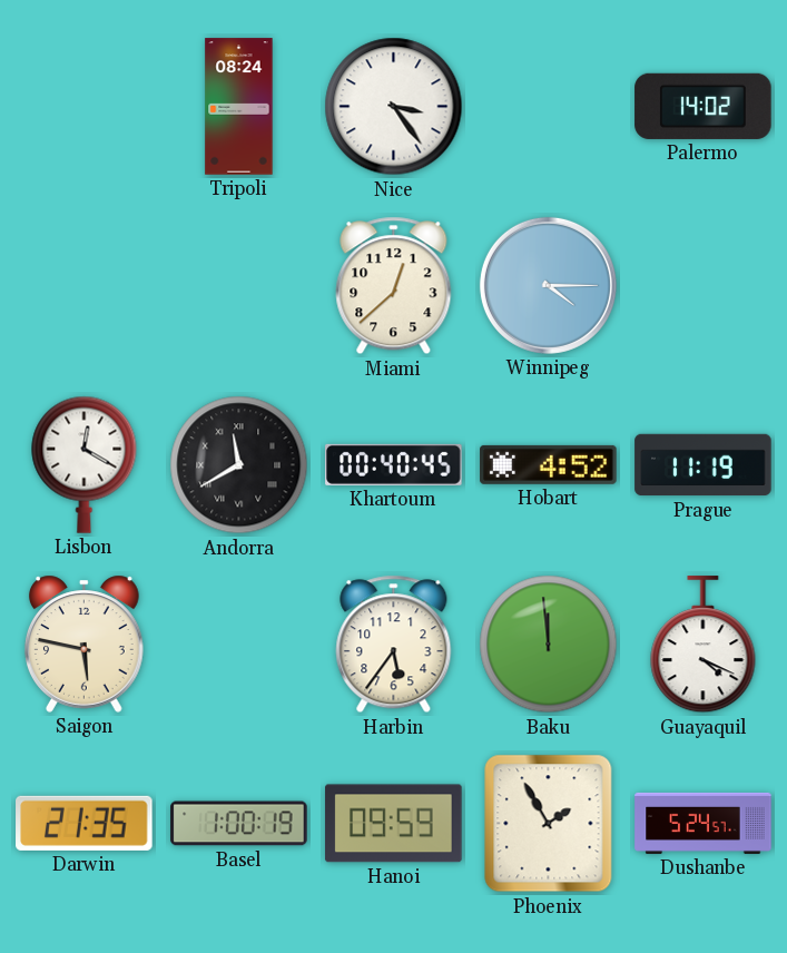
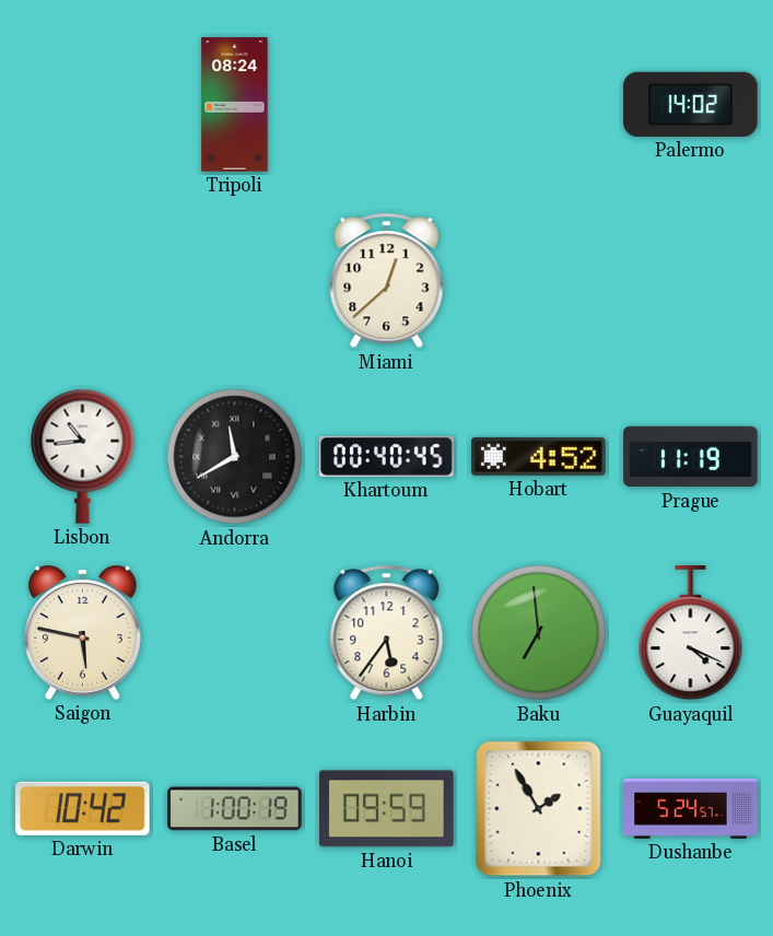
Nice: 3:24 -> none (394, 107)
Winnipeg: 4:15 -> none (548, 285)
Lisbon: 12:20 -> 10:44 (83, 456)
Baku: 11:59 -> 6:59 (539, 633)
Darwin: 21:35 -> 10:42 (83, 808)
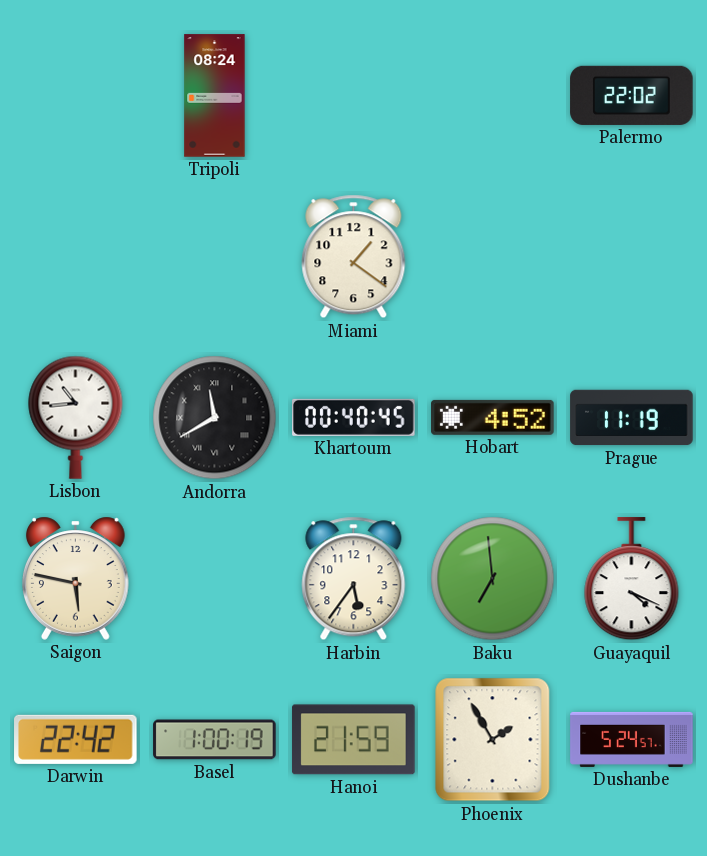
Palermo: 14:02 -> 22:02 (632, 95)
Miami: 12:38 -> 1:21 (354, 257)
Darwin: 10:42 -> 22:42 (76, 739)
Hanoi: 09:59 -> 21:59 (354, 740)
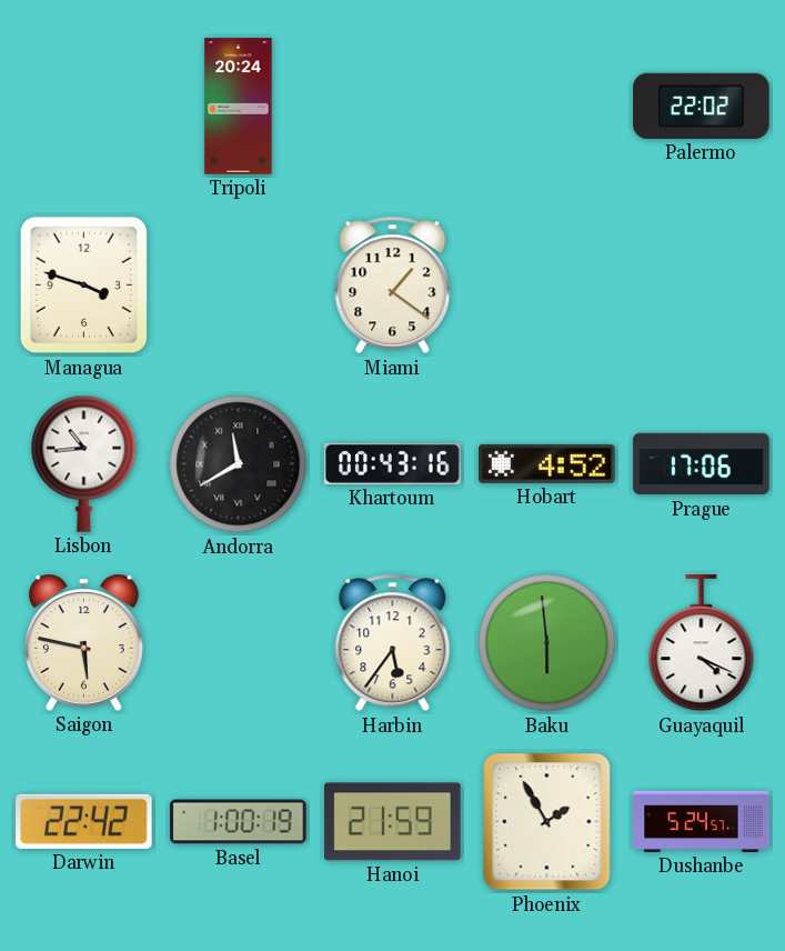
Tripoli: 08:24 -> 20:24 (239, 107)
Managua: none -> 3:48 (84, 286)
Khartoum: 00:40 -> 00:43 (393, 463)
Prague: 11:19 -> 17:06 (702, 464)
Baku: 6:59 -> 5:59 (547, 643)
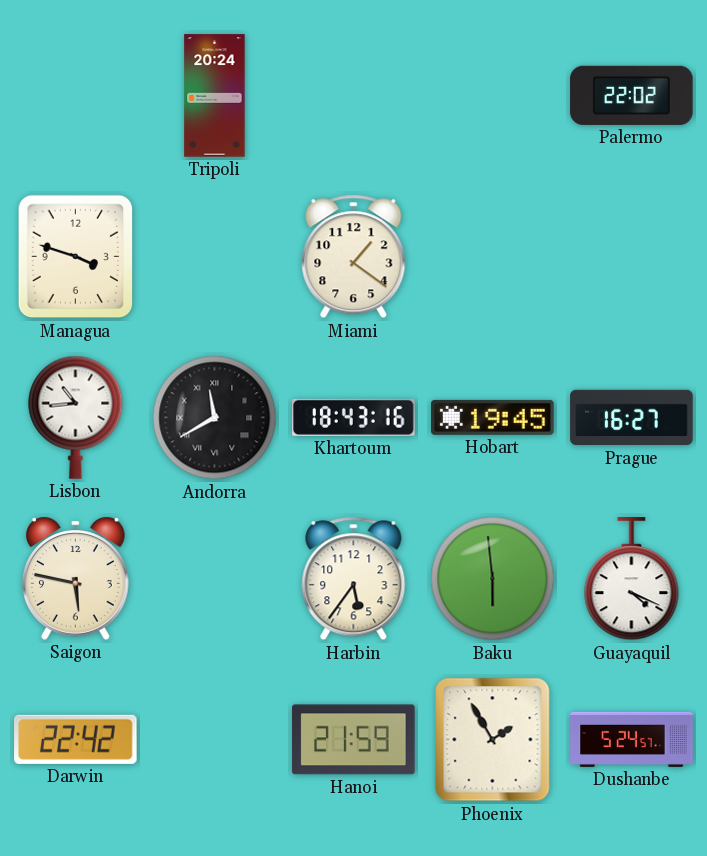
Khartoum: 00:43 -> 18:43 (354, 417)
Hobart: 4:52 -> 19:45 (493, 417)
Prague: 17:06 -> 16:27 (632, 418)
Basel: 1:00 -> none (239, 822)
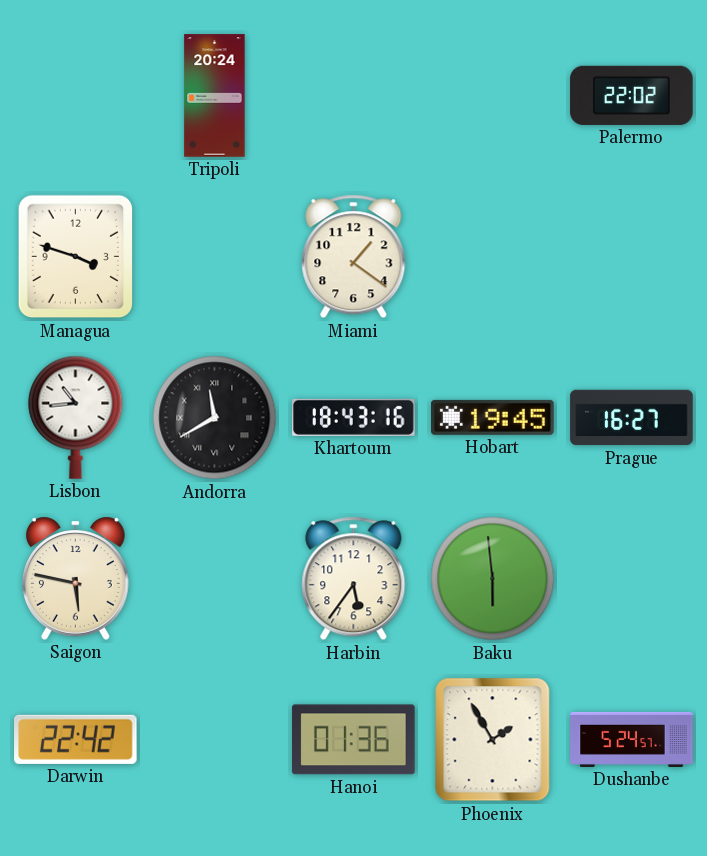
Guayaquil: 4:19 -> none (632, 579)
Hanoi: 21:59 -> 01:36 (354, 740)
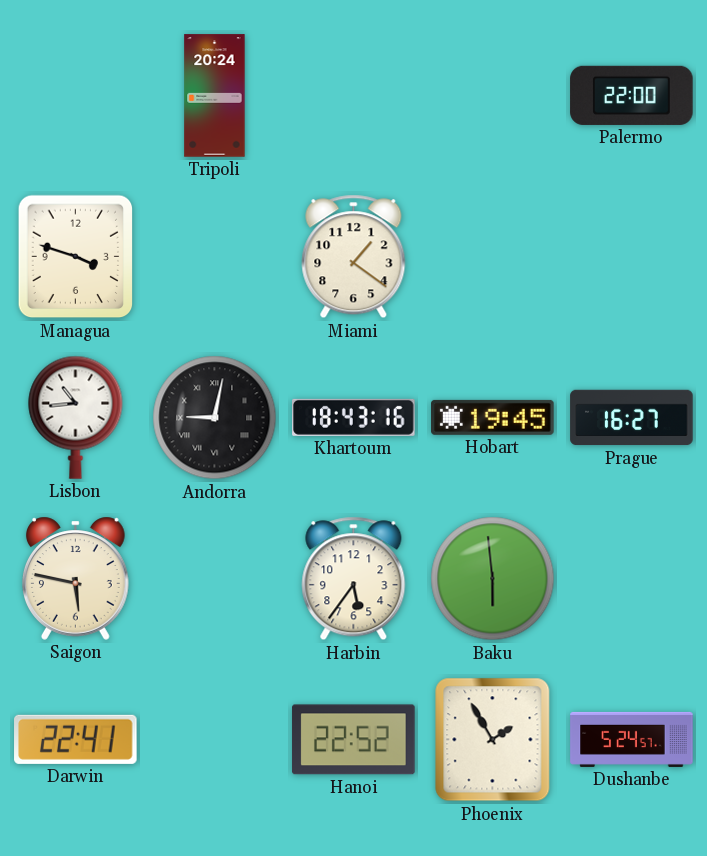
Palermo: 22:02 -> 22:00 (632, 95)
Andorra: 11:40 -> 9:02 (215, 418)
Darwin: 22:42 -> 22:41 (76, 739)
Hanoi: 01:36 -> 22:52 (354, 740)
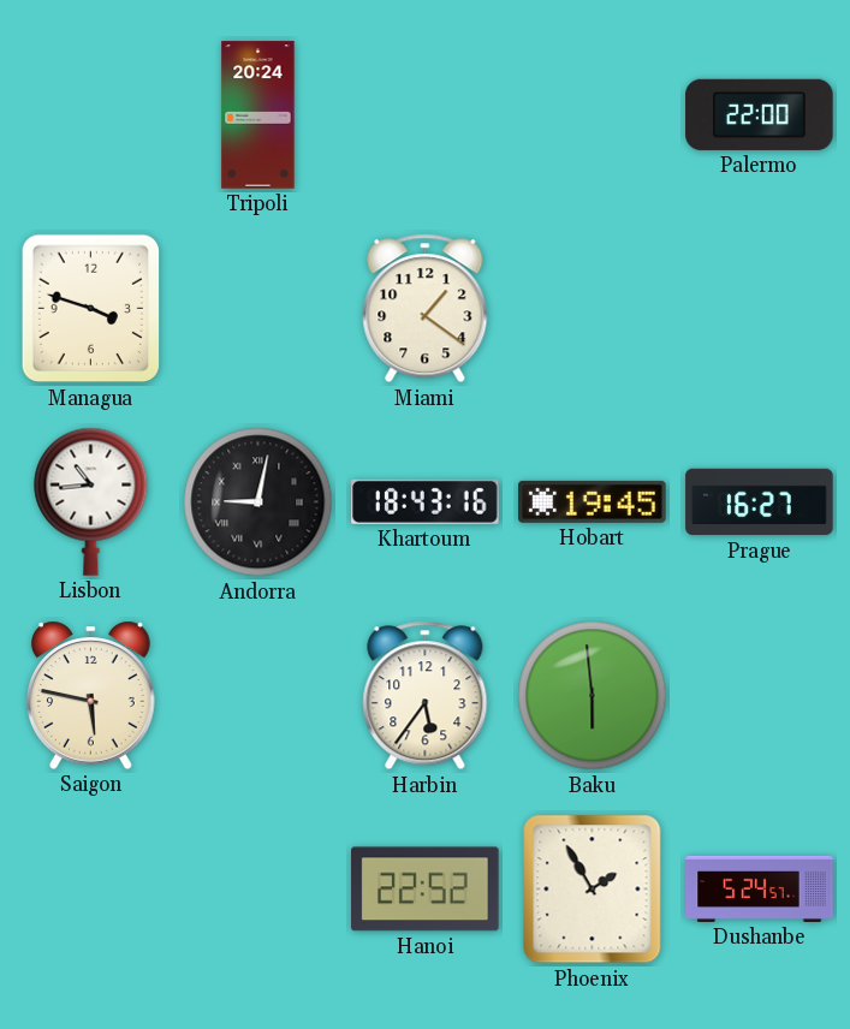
Darwin: 22:41 -> none (76, 739)
